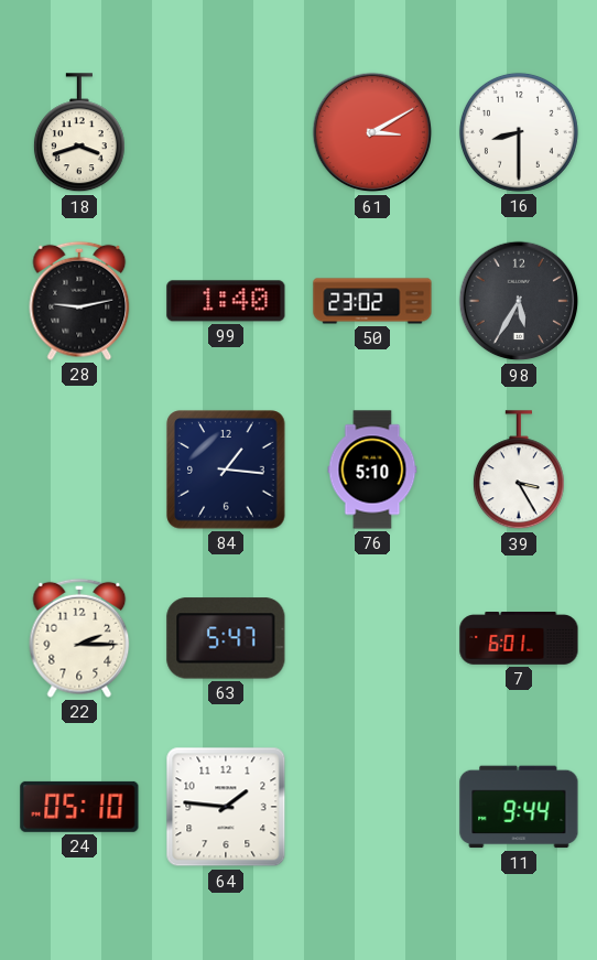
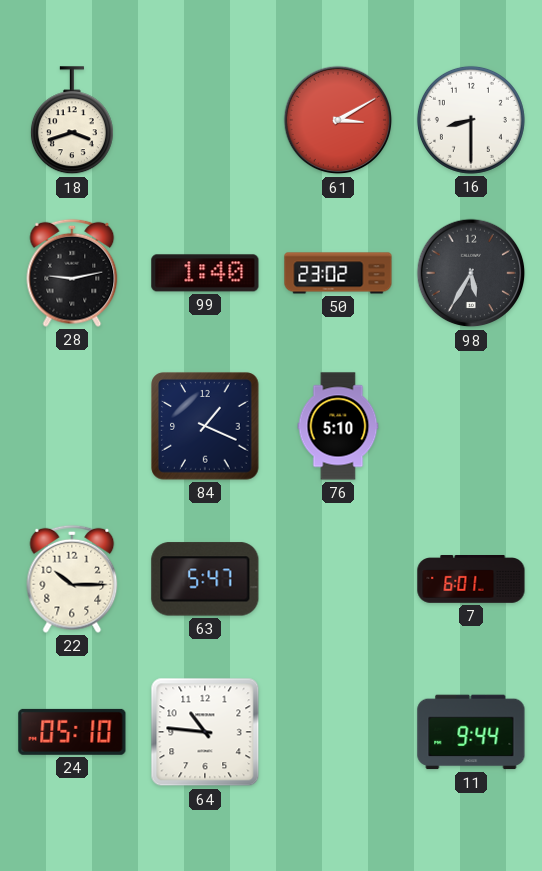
84: 1:16 -> 1:19 (205, 426)
39: 3:25 -> none (519, 471)
22: 2:15 -> 10:15 (72, 579)
64: 1:46 -> 10:46 (205, 732)
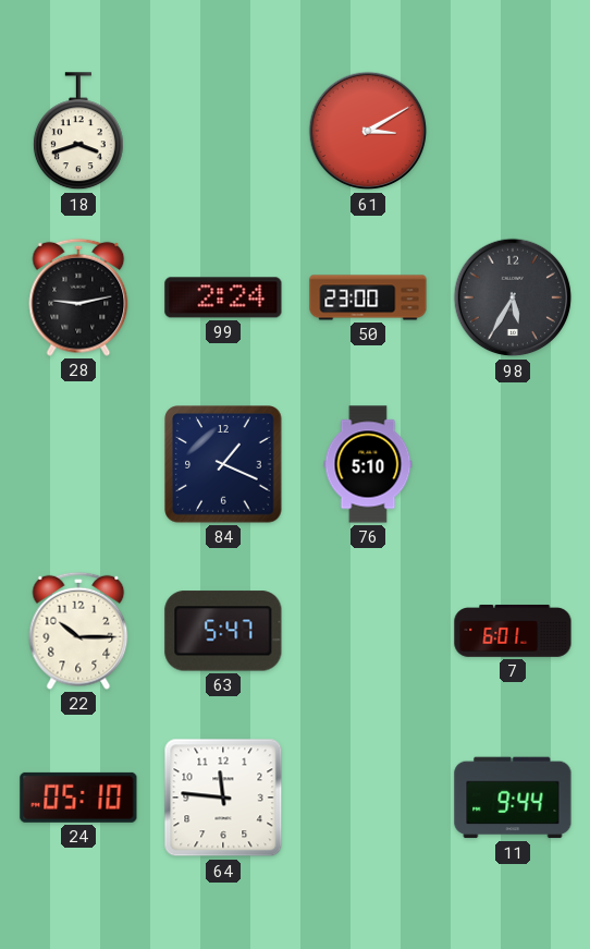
16: 8:30 -> none (471, 120)
99: 1:40 -> 2:24 (223, 297)
50: 23:02 -> 23:00 (368, 297)
64: 10:46 -> 11:46 (223, 798)
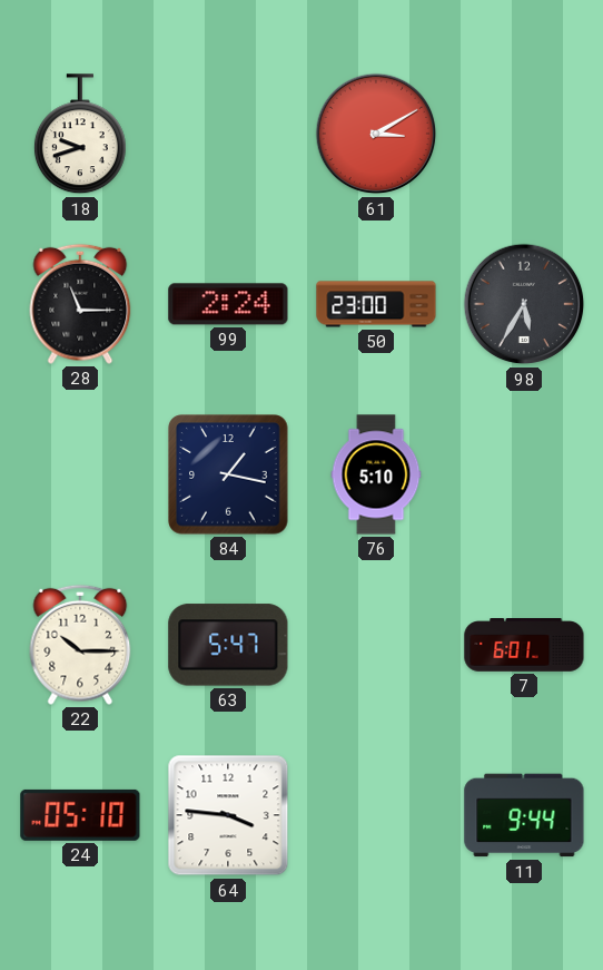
18: 3:42 -> 9:42 (80, 135)
28: 9:13 -> 11:15 (80, 304)
84: 1:19 -> 1:17 (228, 474)
64: 11:46 -> 3:46 (228, 815)
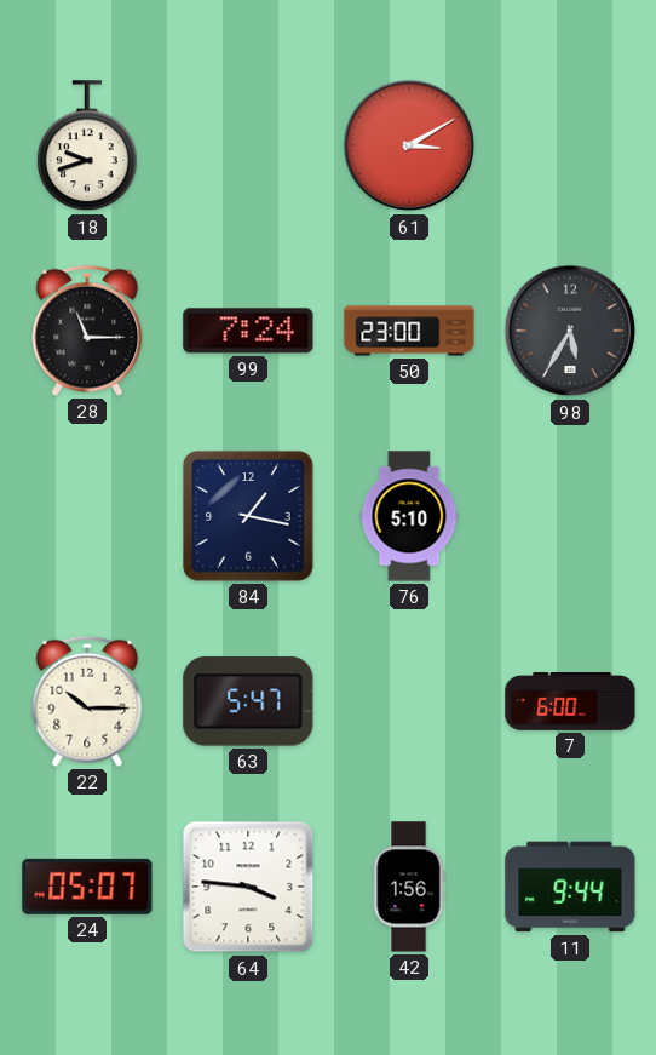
99: 2:24 -> 7:24 (248, 331)
7: 6:01 -> 6:00 (570, 703)
24: 05:10 -> 05:07 (87, 887)
42: none -> 1:56 (409, 887)
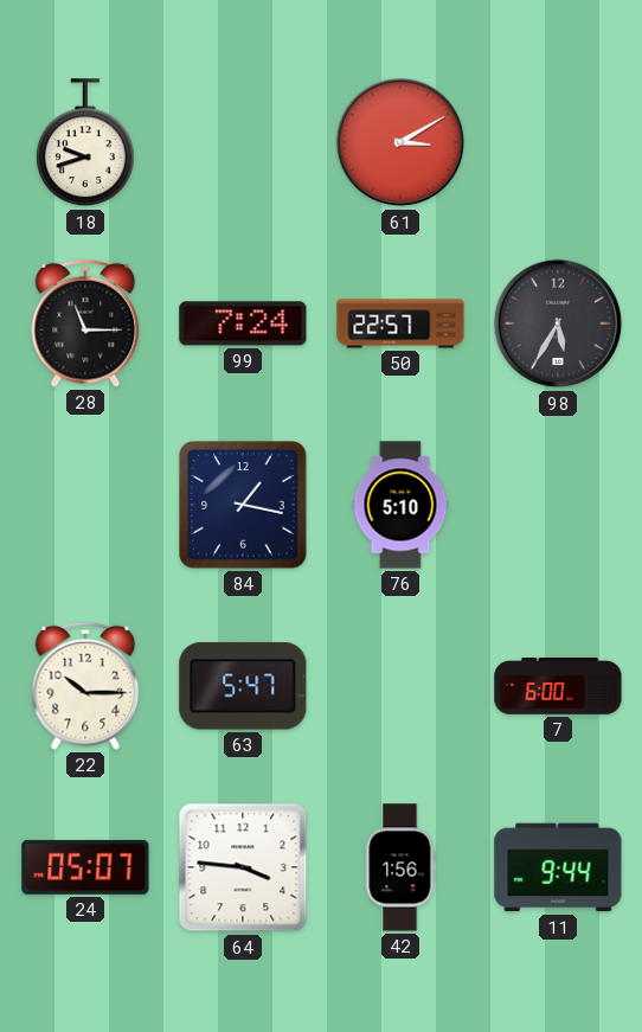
50: 23:00 -> 22:57 (400, 323)
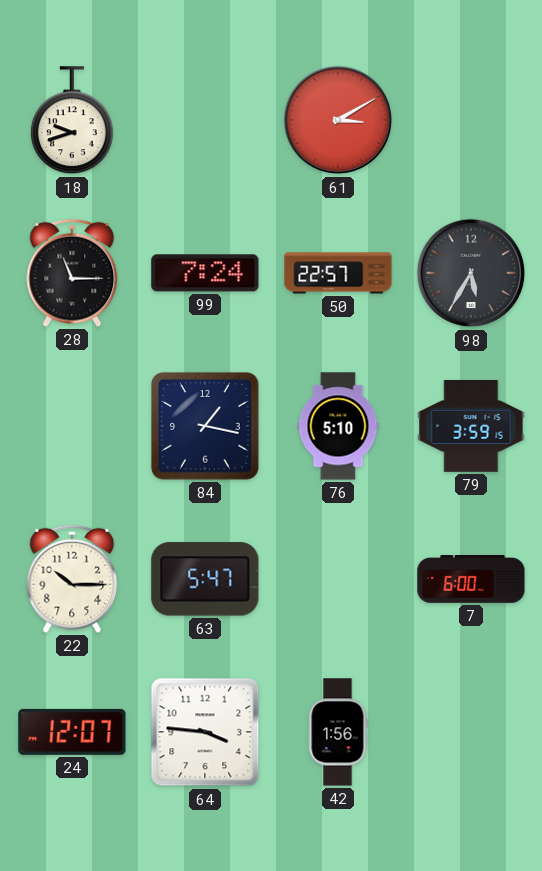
79: none -> 3:59 (471, 426)
24: 05:07 -> 12:07 (72, 732)
11: 9:44 -> none (558, 867)
